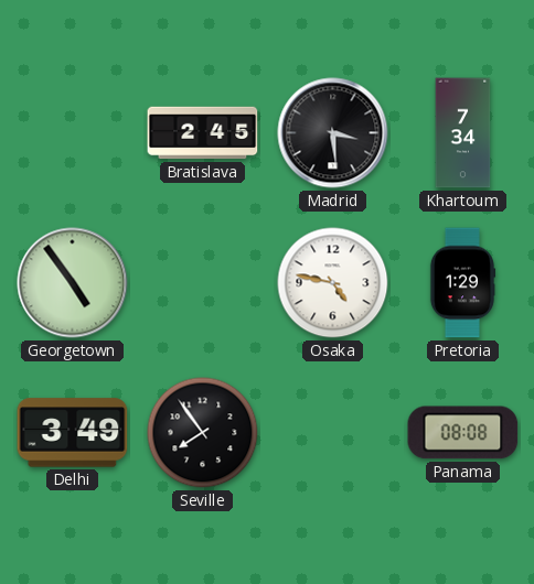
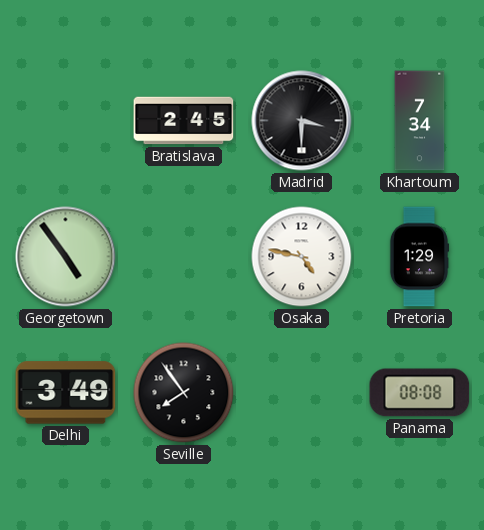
Madrid: 3:29 -> 3:30 (302, 121)
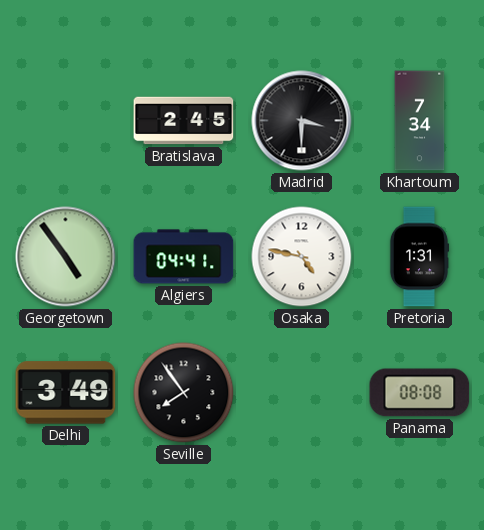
Algiers: none -> 04:41 (184, 257)
Pretoria: 1:29 -> 1:31 (419, 257)
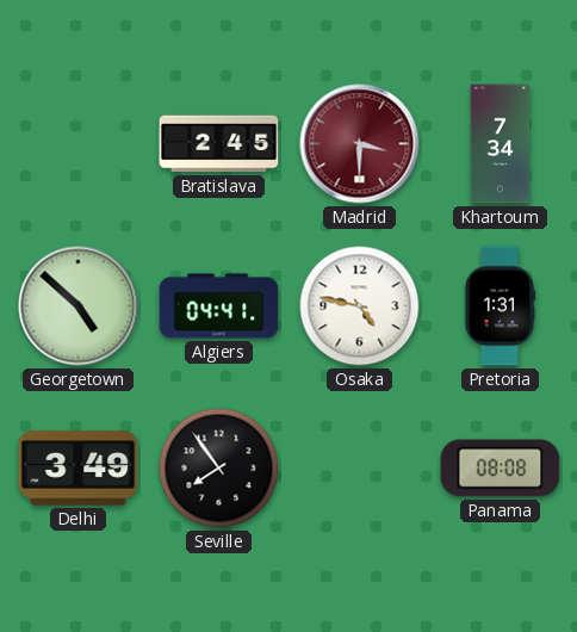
Madrid dial: black -> burgundy (360, 144)
Georgetown: 4:54 -> 4:52 (79, 306)
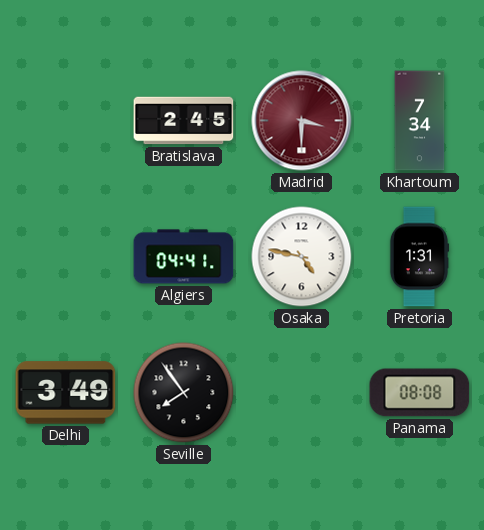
Georgetown: 4:52 -> none (79, 306)
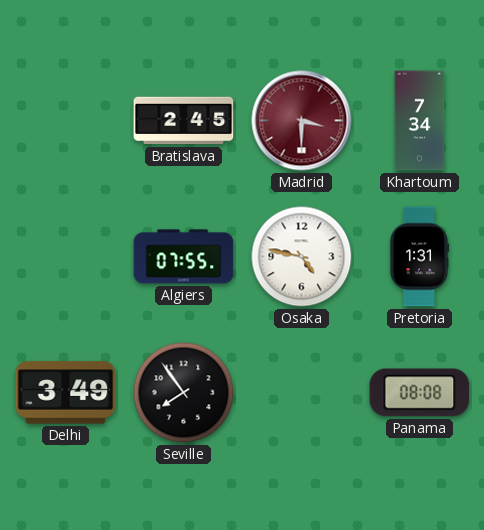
Algiers: 04:41 -> 07:55 (184, 257)
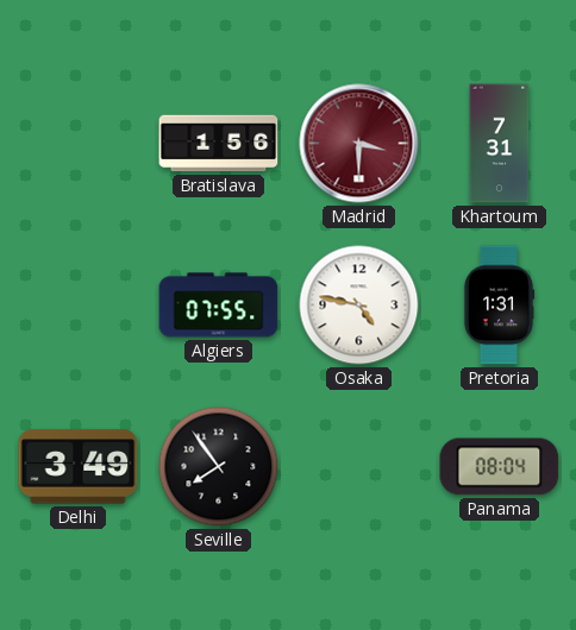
Bratislava: 2:45 -> 1:56 (219, 144)
Khartoum: 7:34 -> 7:31 (500, 144)
Panama: 08:08 -> 08:04 (500, 467)
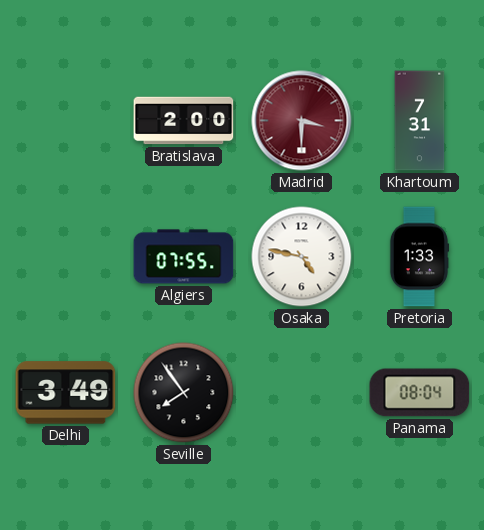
Bratislava: 1:56 -> 2:00 (184, 121)
Pretoria: 1:31 -> 1:33 (419, 257)
